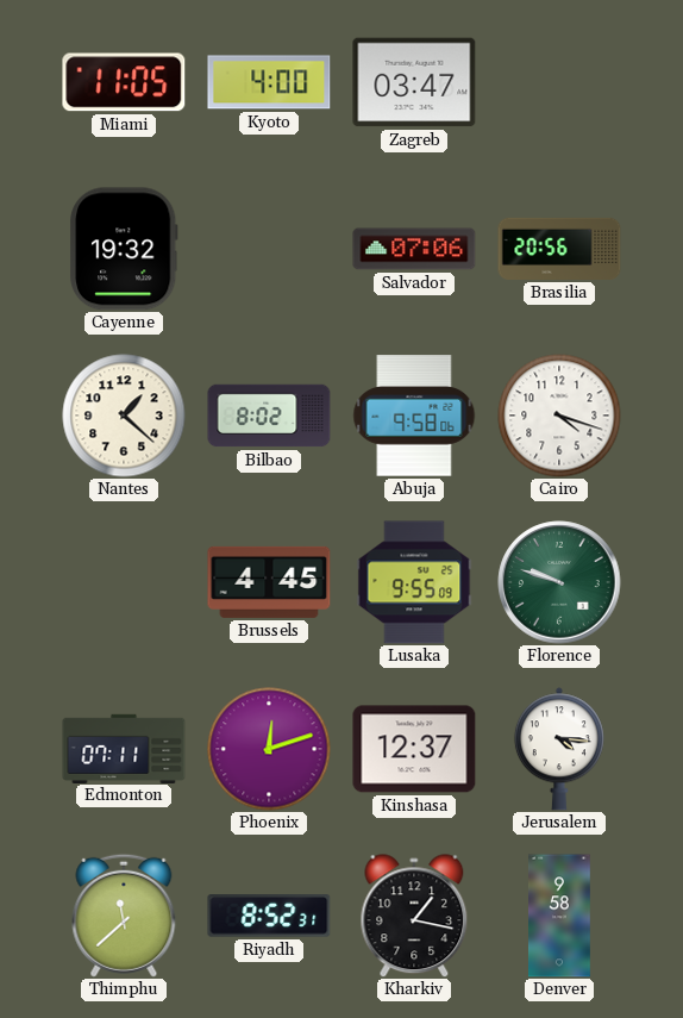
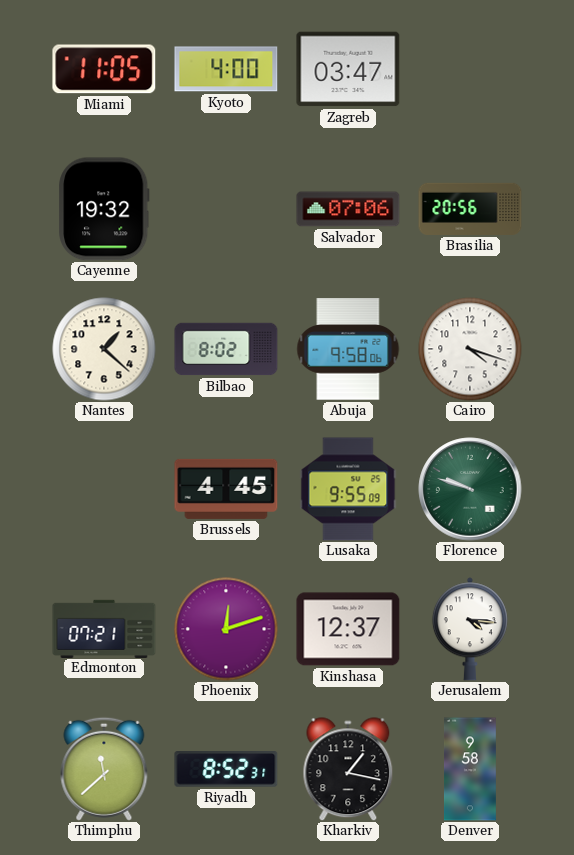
Edmonton: 07:11 -> 07:21 (104, 628)
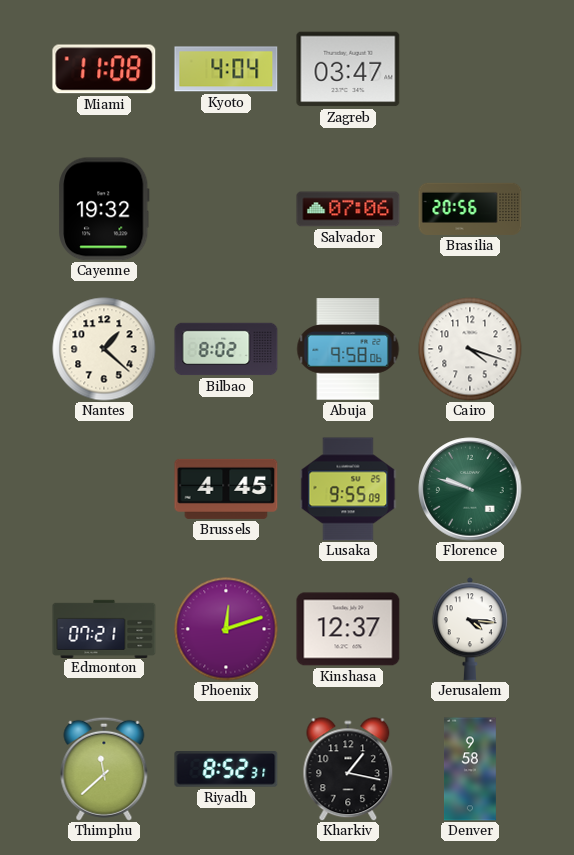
Miami: 11:05 -> 11:08 (104, 69)
Kyoto: 4:00 -> 4:04 (226, 69)
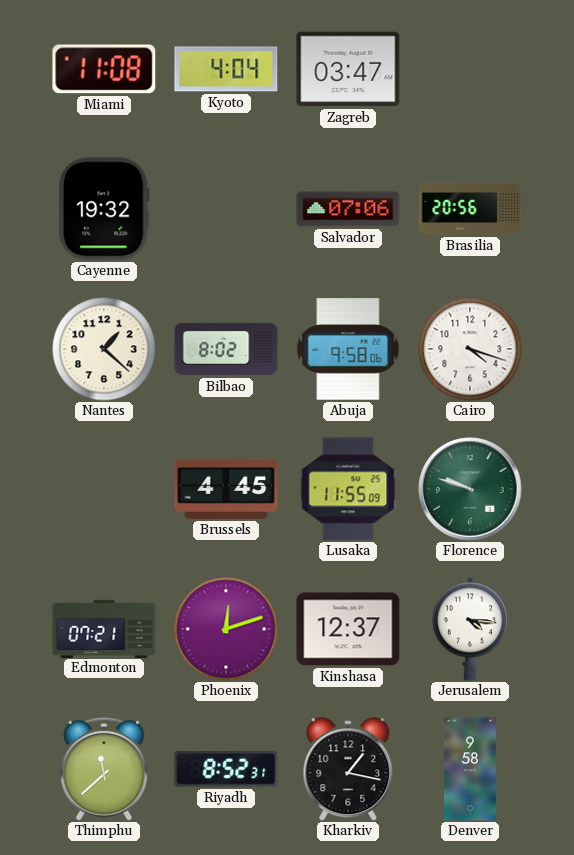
Lusaka: 9:55 -> 11:55 (348, 489)
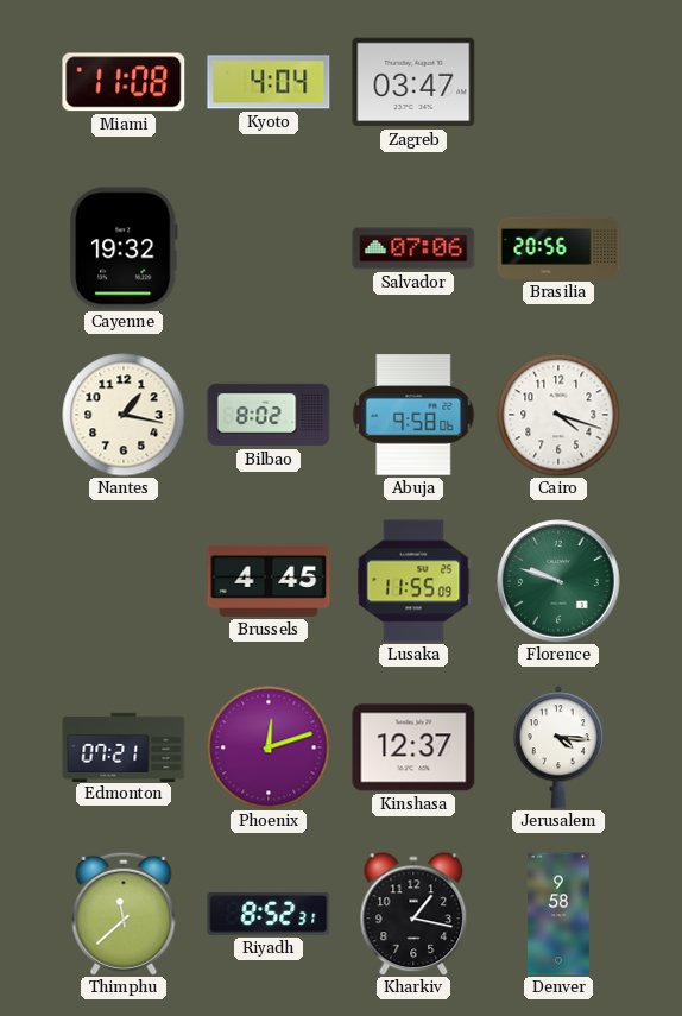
Nantes: 1:22 -> 1:17 (124, 415)
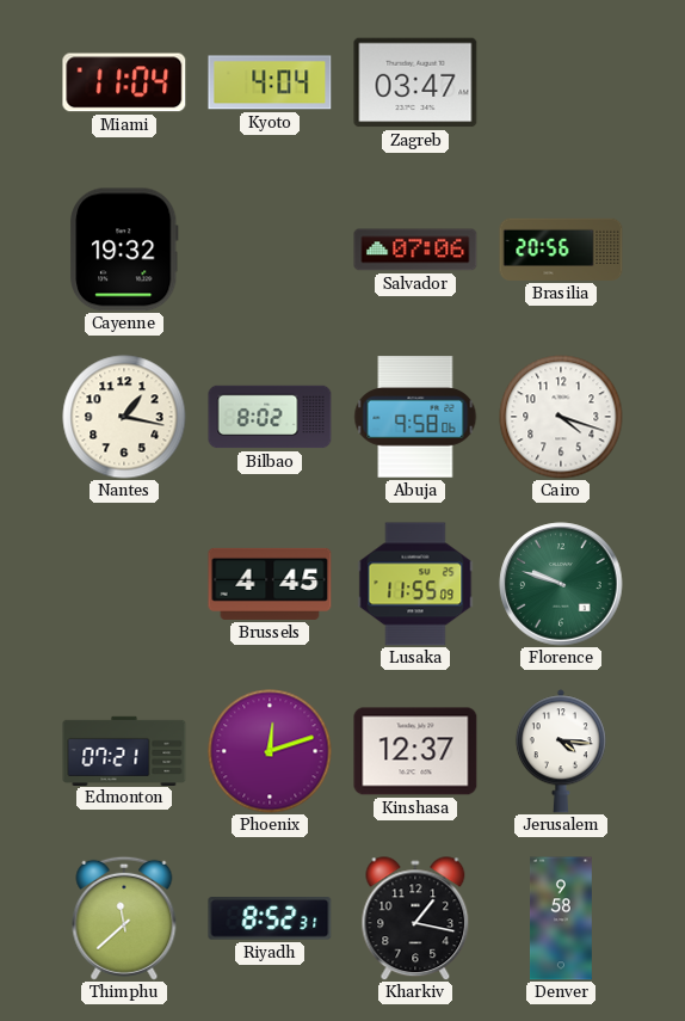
Miami: 11:08 -> 11:04 (124, 82)
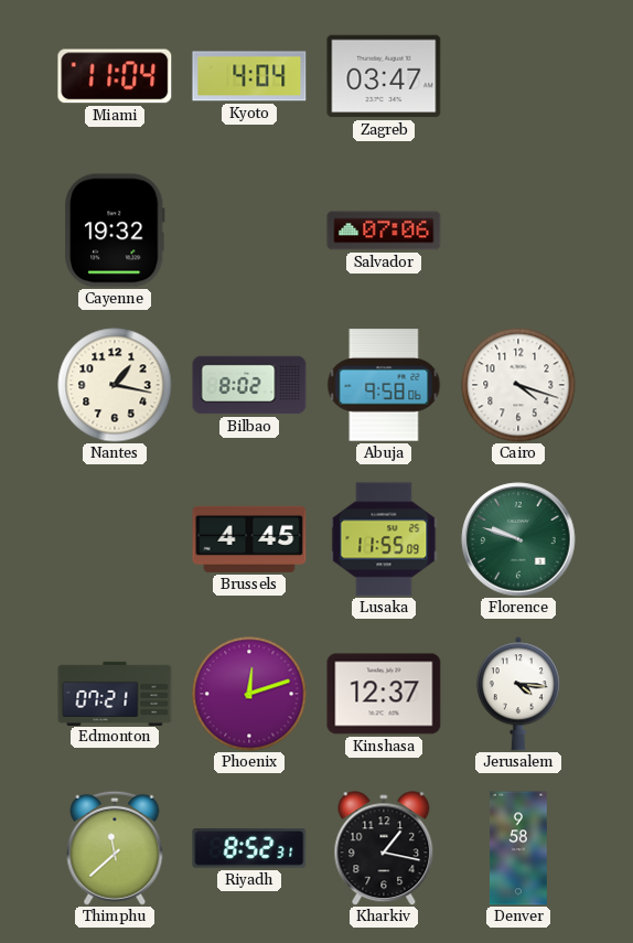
Brasilia: 20:56 -> none (561, 250)
